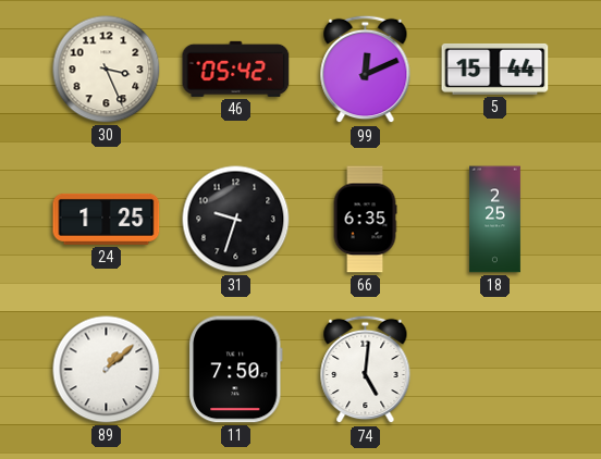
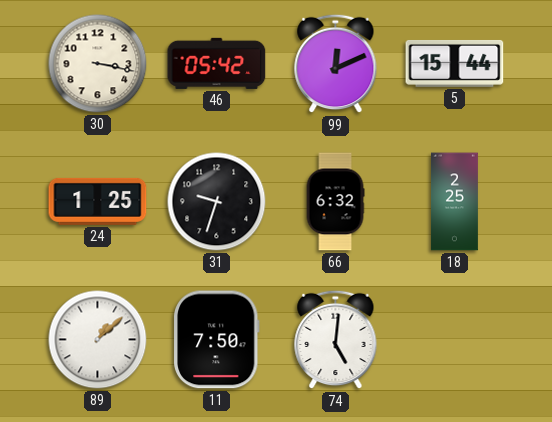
30: 3:26 -> 3:17 (98, 64)
66: 6:35 -> 6:32 (335, 202)
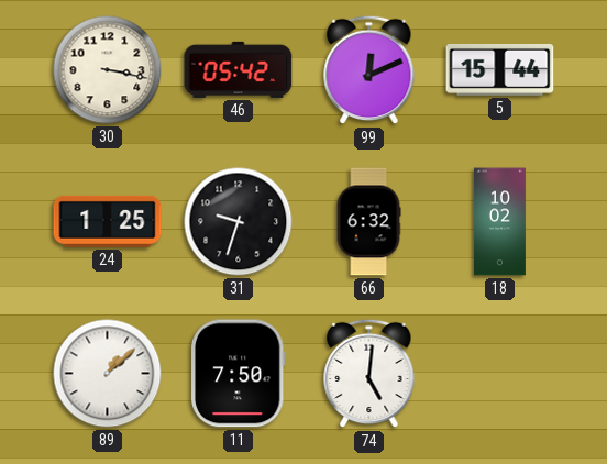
18: 2:25 -> 10:02 (500, 222)
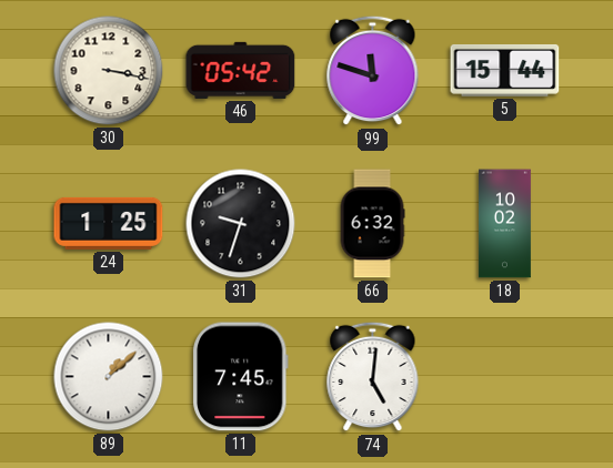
99: 12:11 -> 11:48 (373, 71)
11: 7:50 -> 7:45 (241, 377)
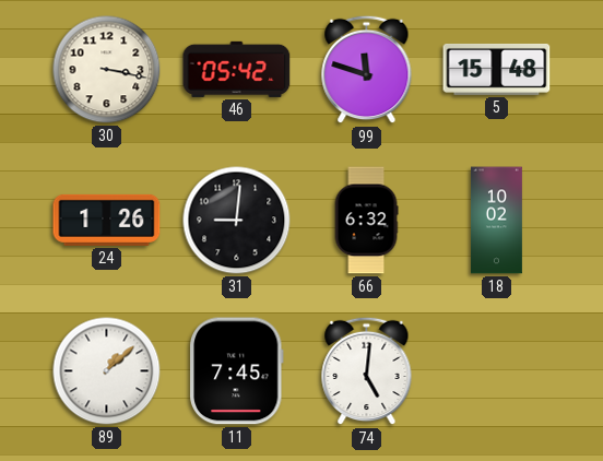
5: 15:44 -> 15:48 (497, 69)
24: 1:25 -> 1:26 (107, 220)
31: 9:33 -> 9:01 (237, 221)
